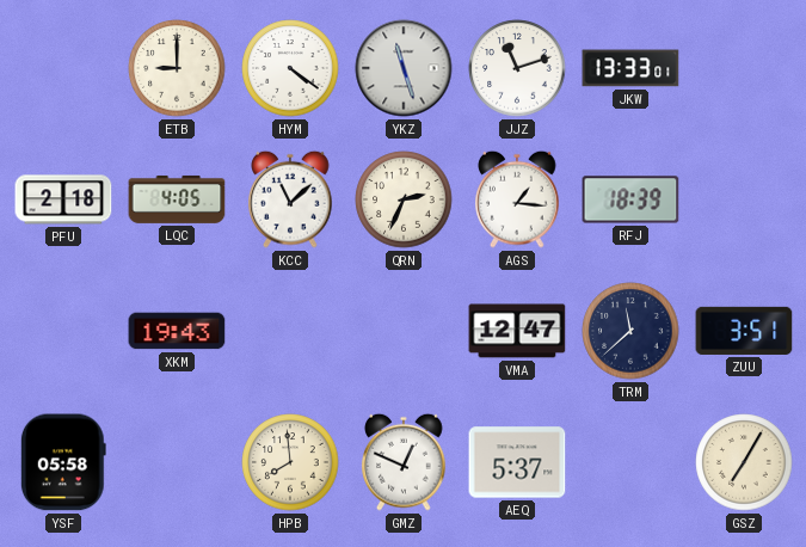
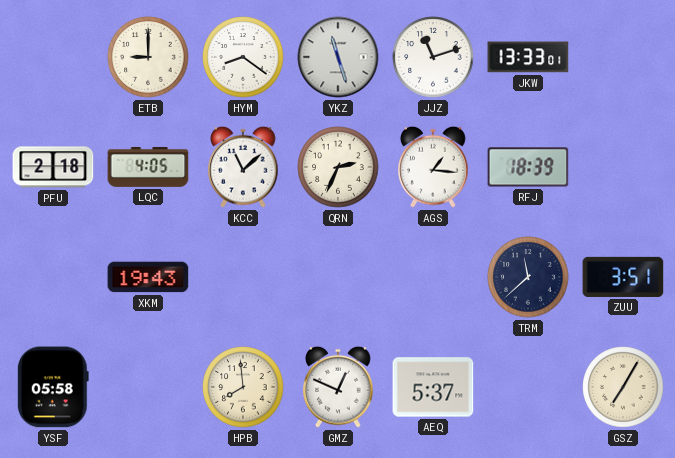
HYM: 4:21 -> 8:21 (243, 57)
VMA: 12:47 -> none (517, 331)
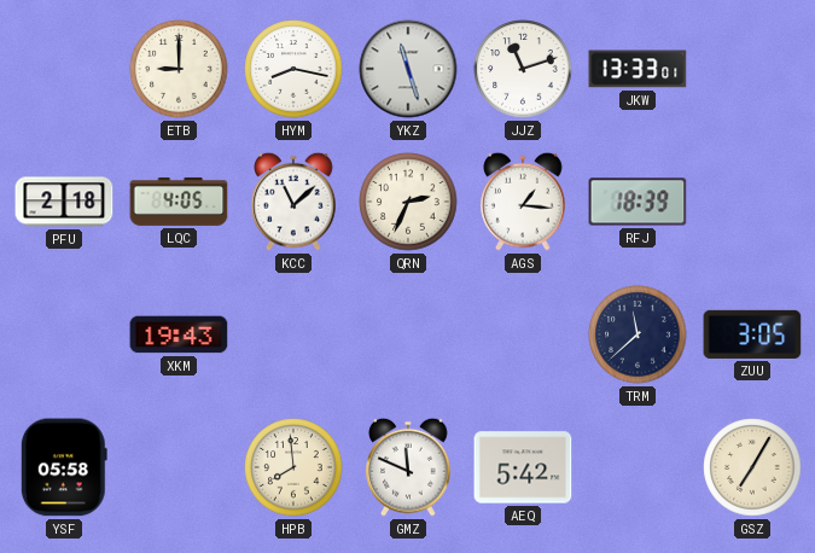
HYM: 8:21 -> 8:17 (293, 69)
ZUU: 3:51 -> 3:05 (752, 334)
GMZ: 12:49 -> 11:49 (408, 467)
AEQ: 5:37 -> 5:42 (523, 467)
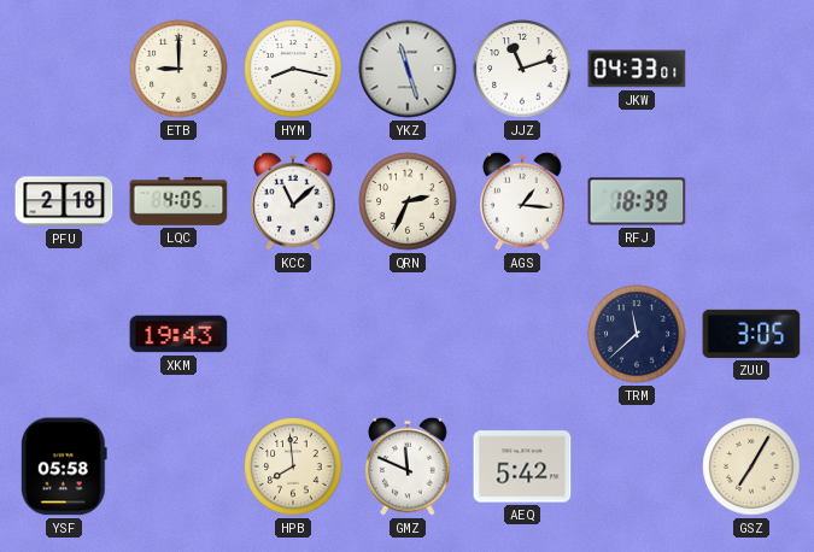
JKW: 13:33 -> 04:33 (637, 69)
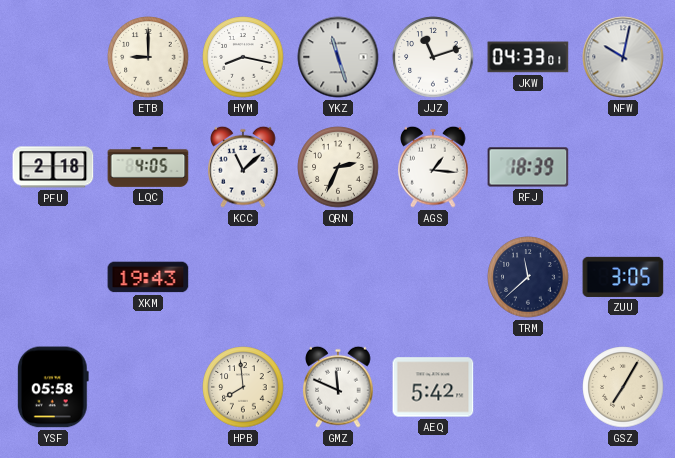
NFW: none -> 10:02 (623, 57)
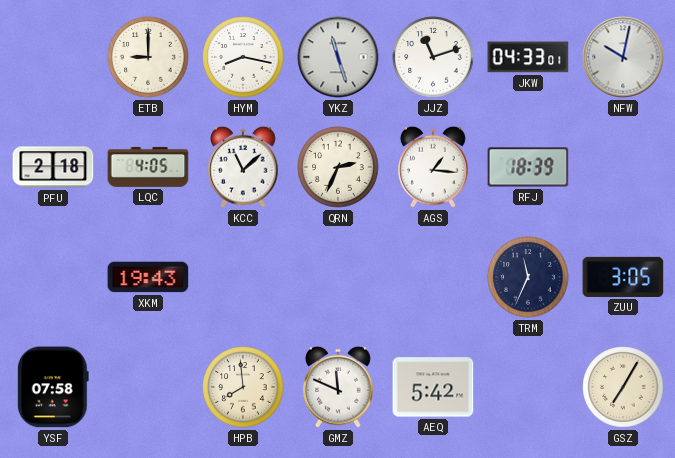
TRM: 11:38 -> 11:34 (528, 277)
YSF: 05:58 -> 07:58 (53, 387)
